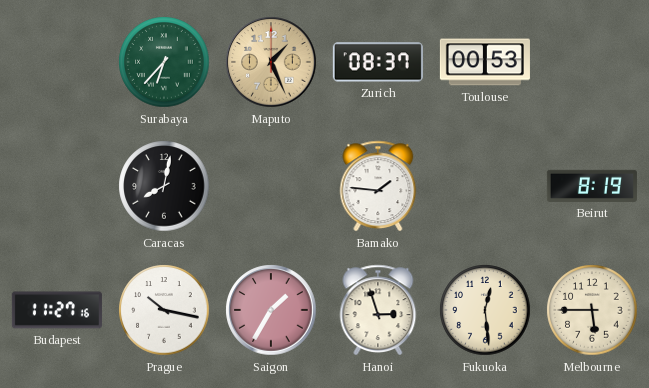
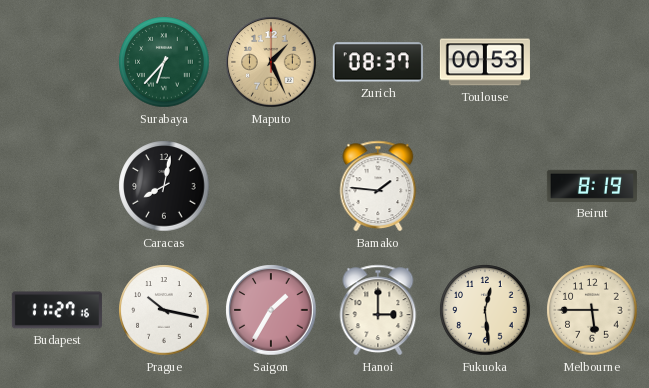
Hanoi: 2:57 -> 3:00 (378, 310)
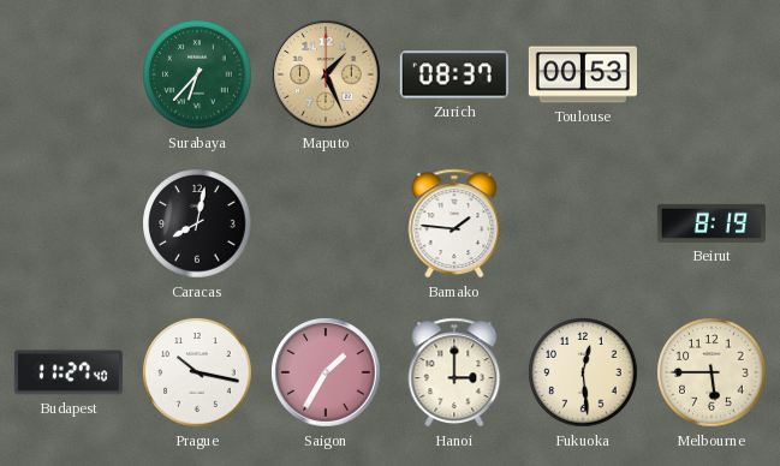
Budapest: 11:27:16 -> 11:27:40 (69, 372)
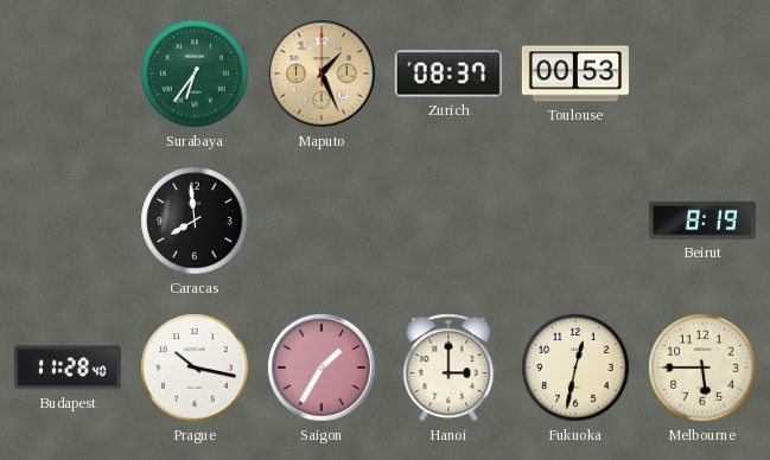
Surabaya: 6:37 -> 6:36 (195, 74)
Caracas: 8:02 -> 7:59 (195, 221)
Bamako: 1:46 -> none (454, 223)
Budapest: 11:27 -> 11:28 (68, 368)
Fukuoka: 12:29 -> 12:32 (575, 368)
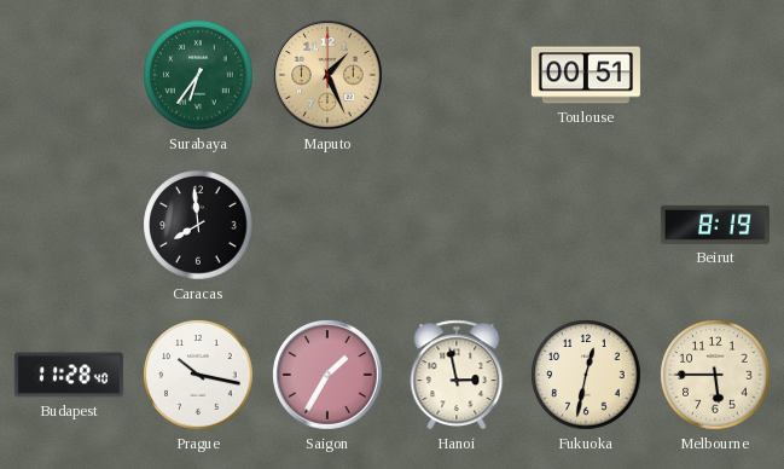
Zurich: 08:37 -> none (448, 74)
Toulouse: 00:53 -> 00:51 (586, 75)
Hanoi: 3:00 -> 2:58 (457, 375)
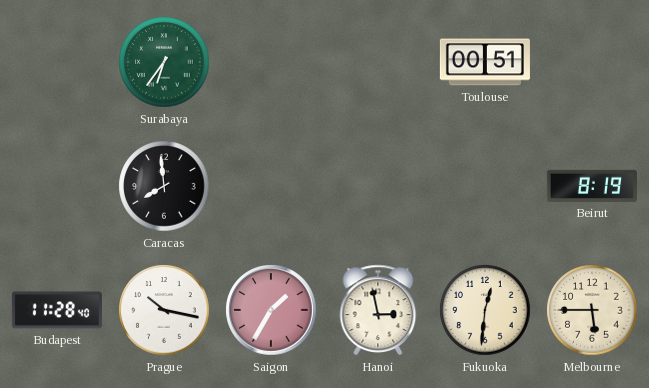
Maputo: 1:26 -> none (327, 75)
Fukuoka: 12:32 -> 12:31 (485, 310)
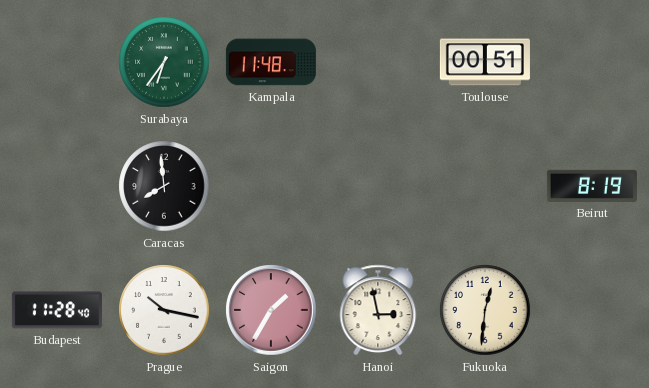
Kampala: none -> 11:48 (271, 62)
Melbourne: 5:45 -> none (592, 310)
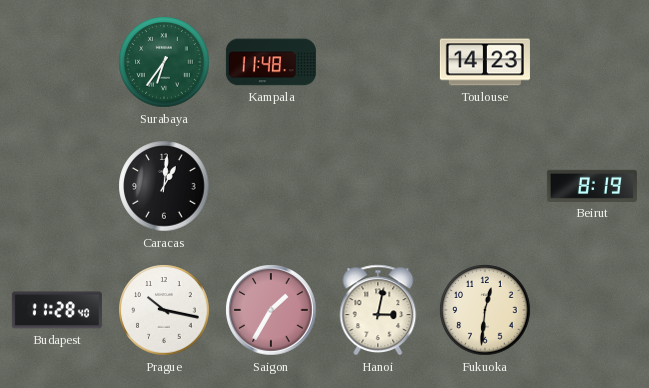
Toulouse: 00:51 -> 14:23 (485, 62)
Caracas: 7:59 -> 1:01 (164, 186)
Hanoi: 2:58 -> 3:02 (378, 310)
